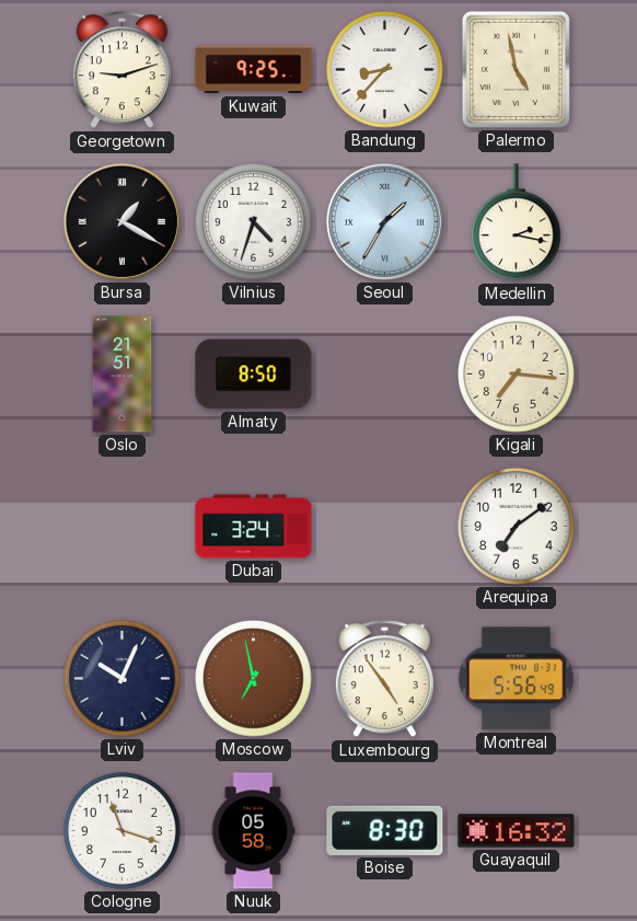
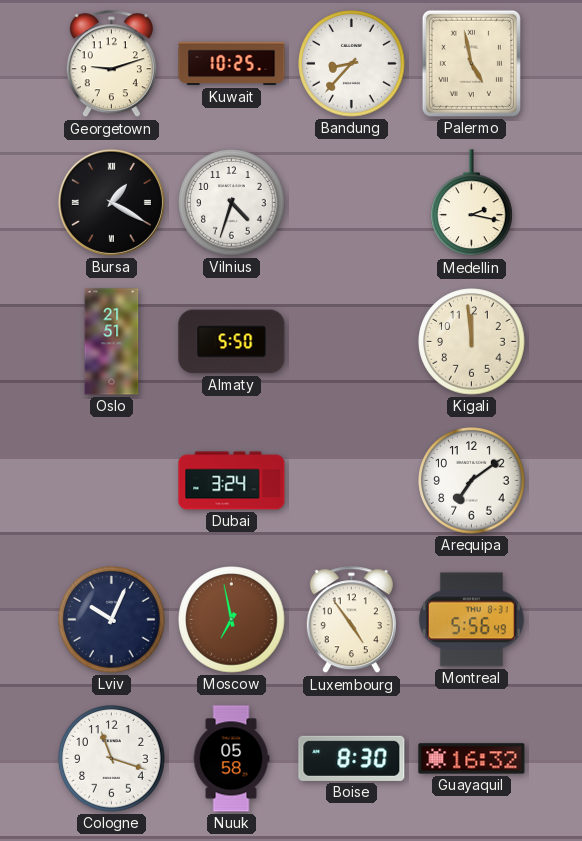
Kuwait: 9:25 -> 10:25 (232, 64)
Seoul: 1:35 -> none (384, 221)
Almaty: 8:50 -> 5:50 (232, 342)
Kigali: 7:16 -> 11:59 (472, 342)
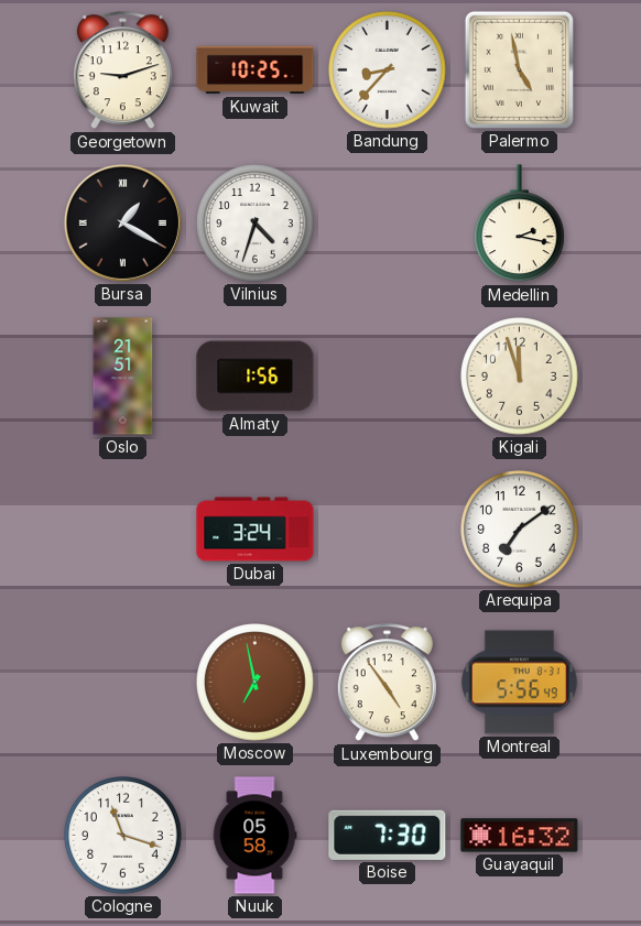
Almaty: 5:50 -> 1:56 (256, 377)
Kigali: 11:59 -> 11:57 (520, 377)
Lviv: 10:04 -> none (112, 620)
Boise: 8:30 -> 7:30 (388, 835)
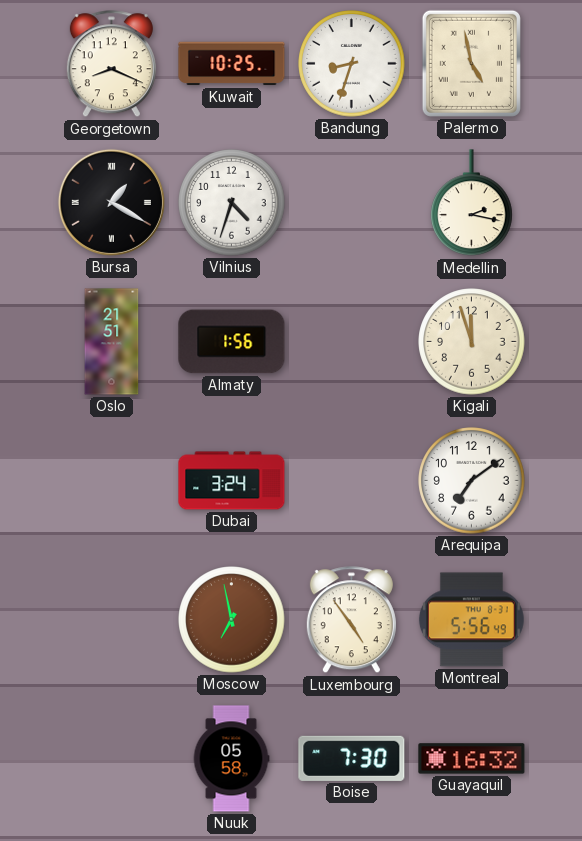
Georgetown: 9:12 -> 8:19 (111, 64)
Bandung: 8:37 -> 8:33 (352, 64)
Cologne: 11:18 -> none (123, 836)
